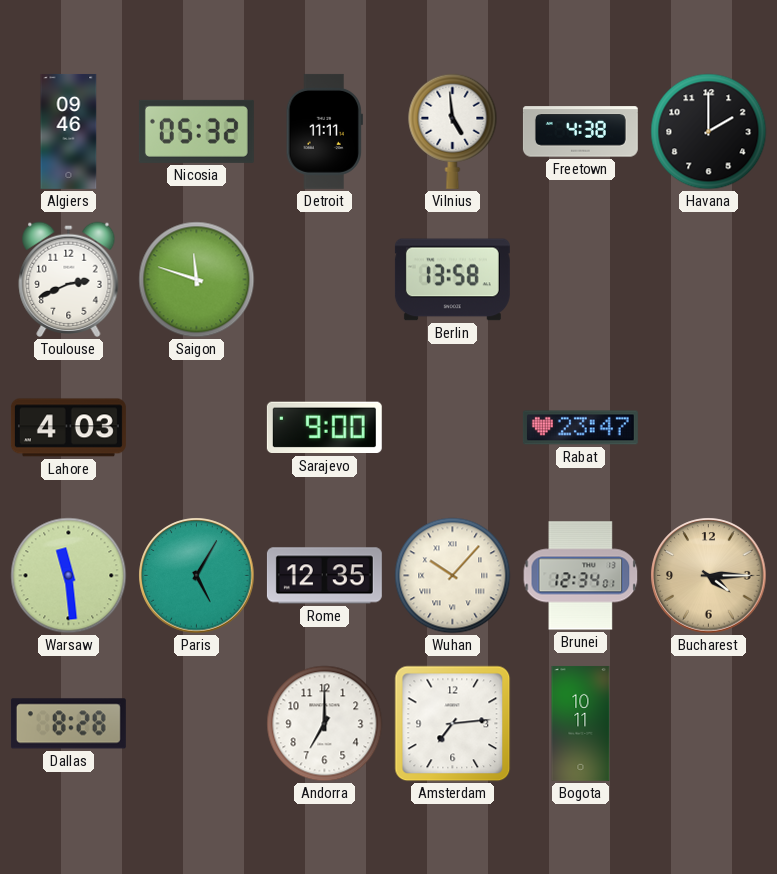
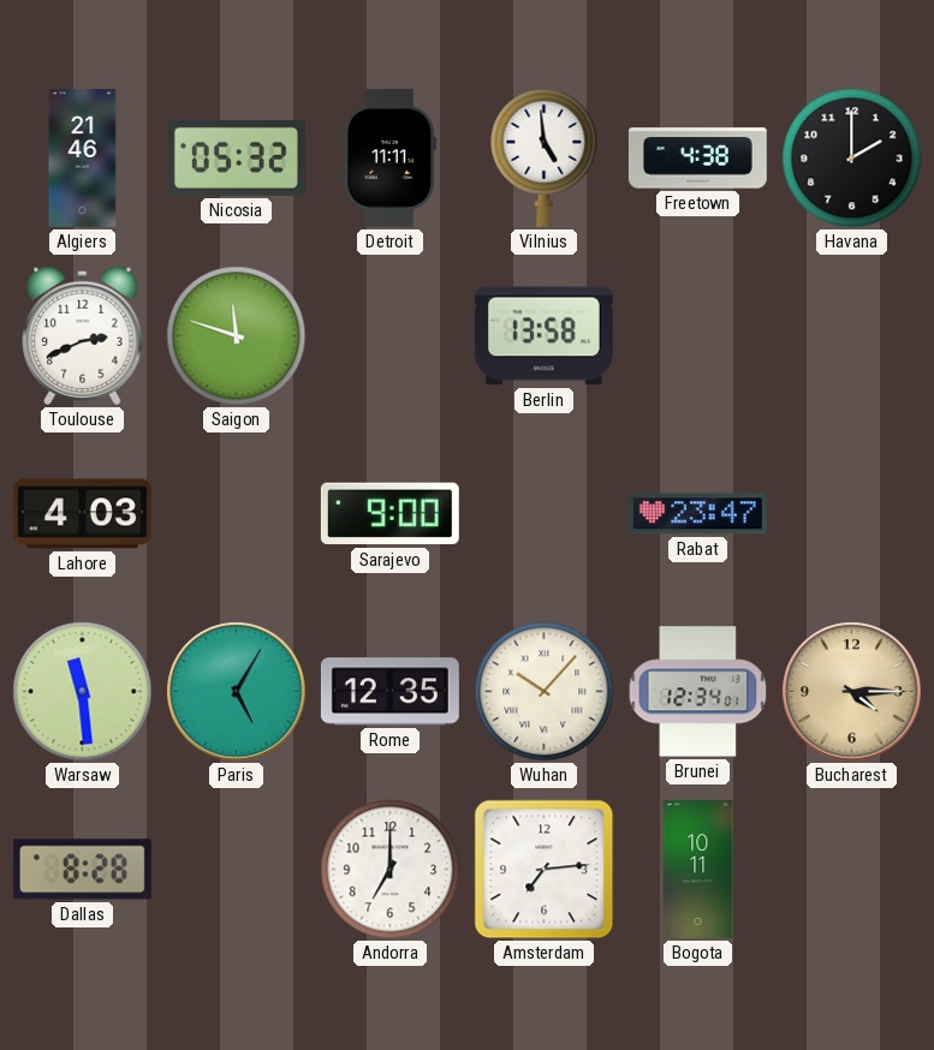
Algiers: 09:46 -> 21:46 (83, 157)
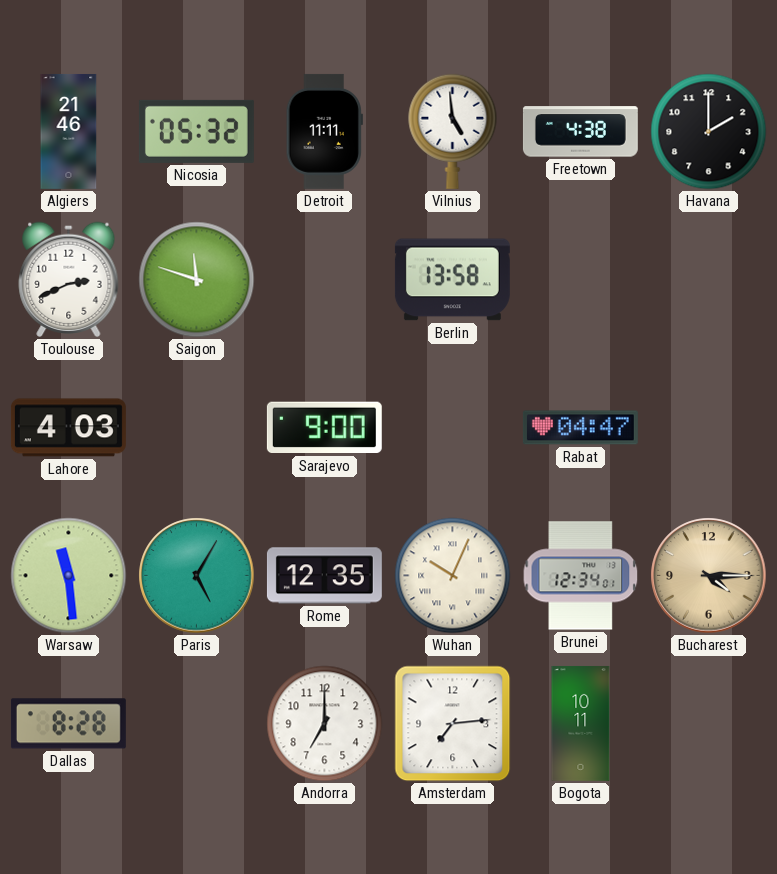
Rabat: 23:47 -> 04:47 (580, 428)
Wuhan: 10:07 -> 10:04 (453, 576)
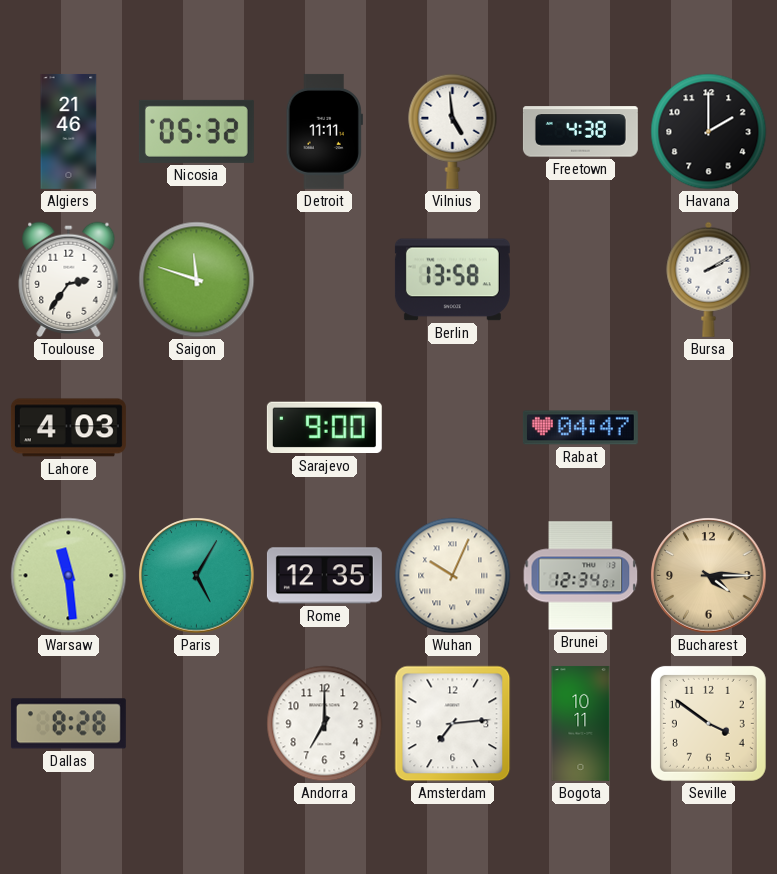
Toulouse: 2:41 -> 2:36 (69, 279)
Bursa: none -> 2:10 (709, 279)
Seville: none -> 3:51 (708, 723)
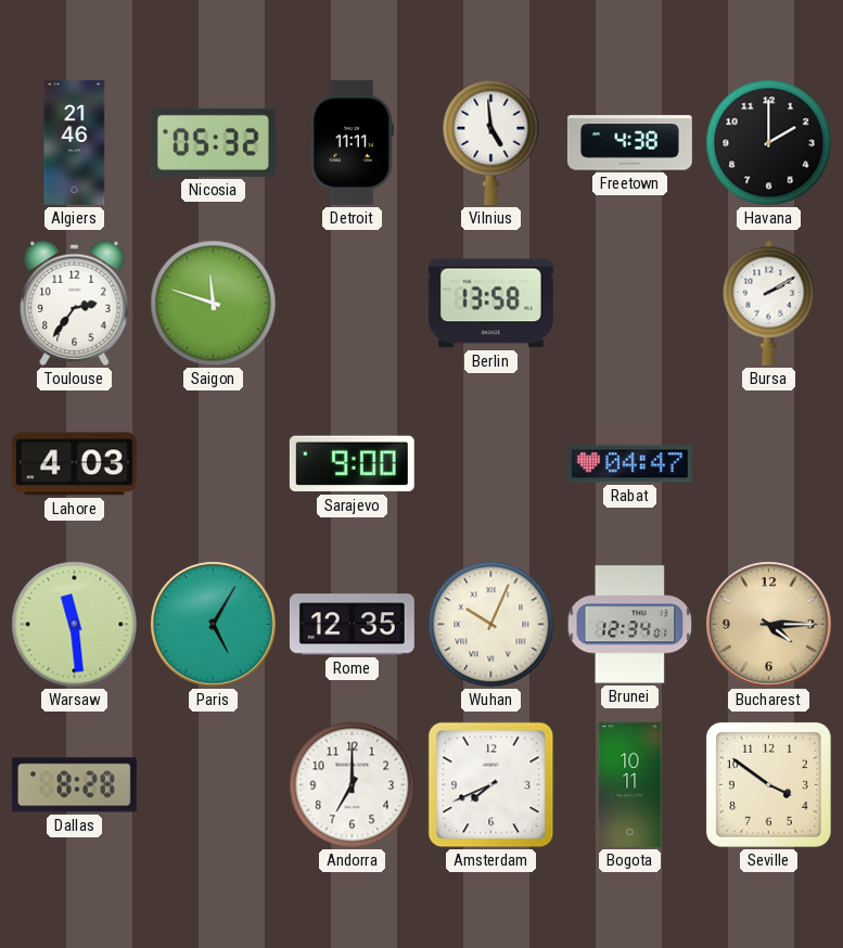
Amsterdam: 7:14 -> 7:41 (491, 785)
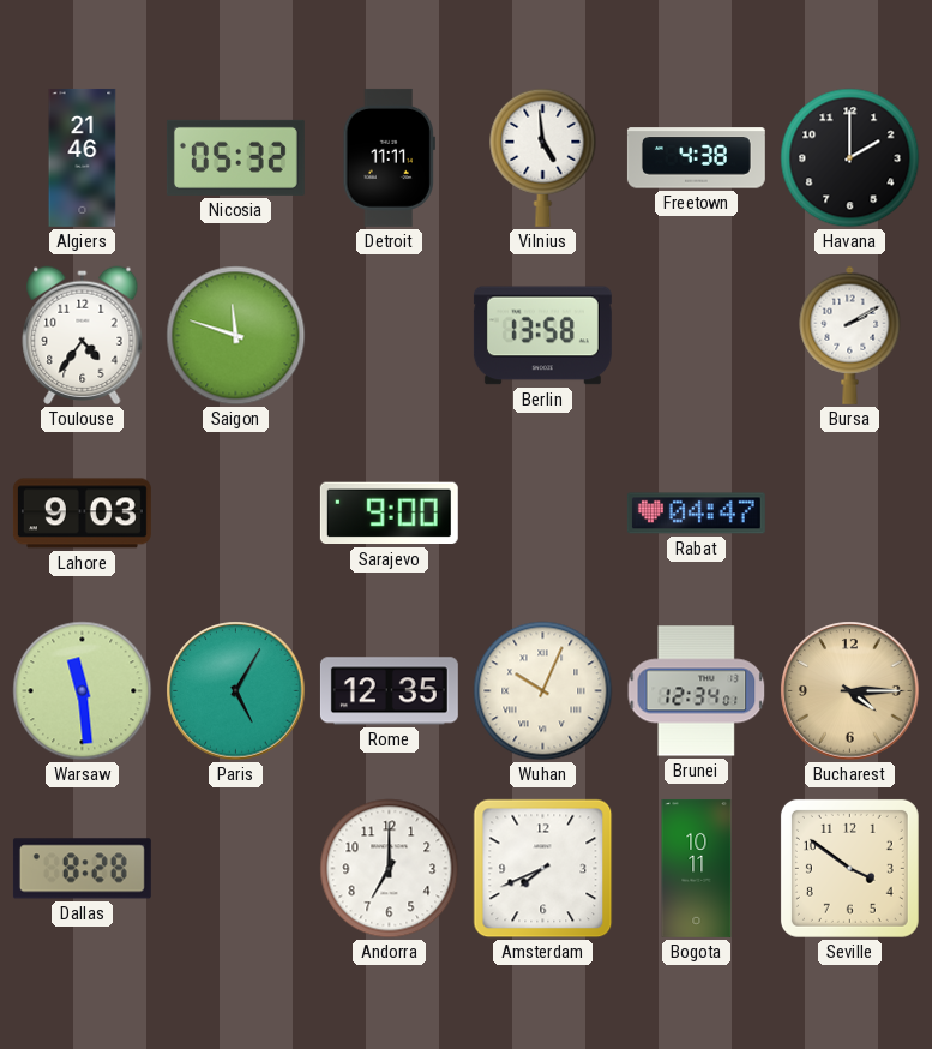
Toulouse: 2:36 -> 4:36 (83, 335)
Lahore: 4:03 -> 9:03 (82, 514)
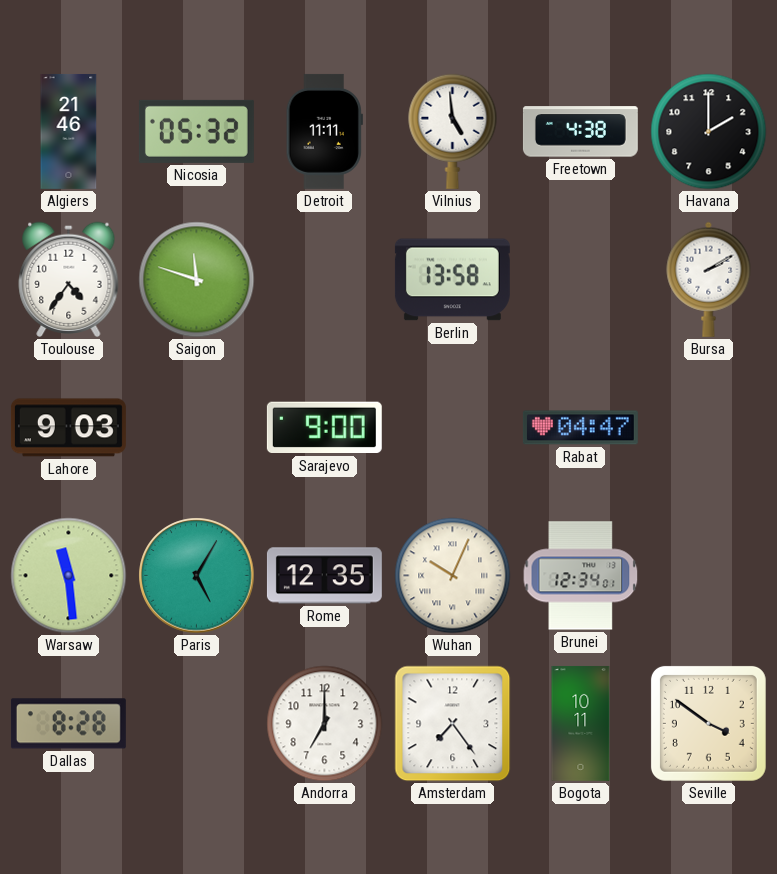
Bucharest: 4:15 -> none (850, 691)
Amsterdam: 7:41 -> 7:24 (453, 724)
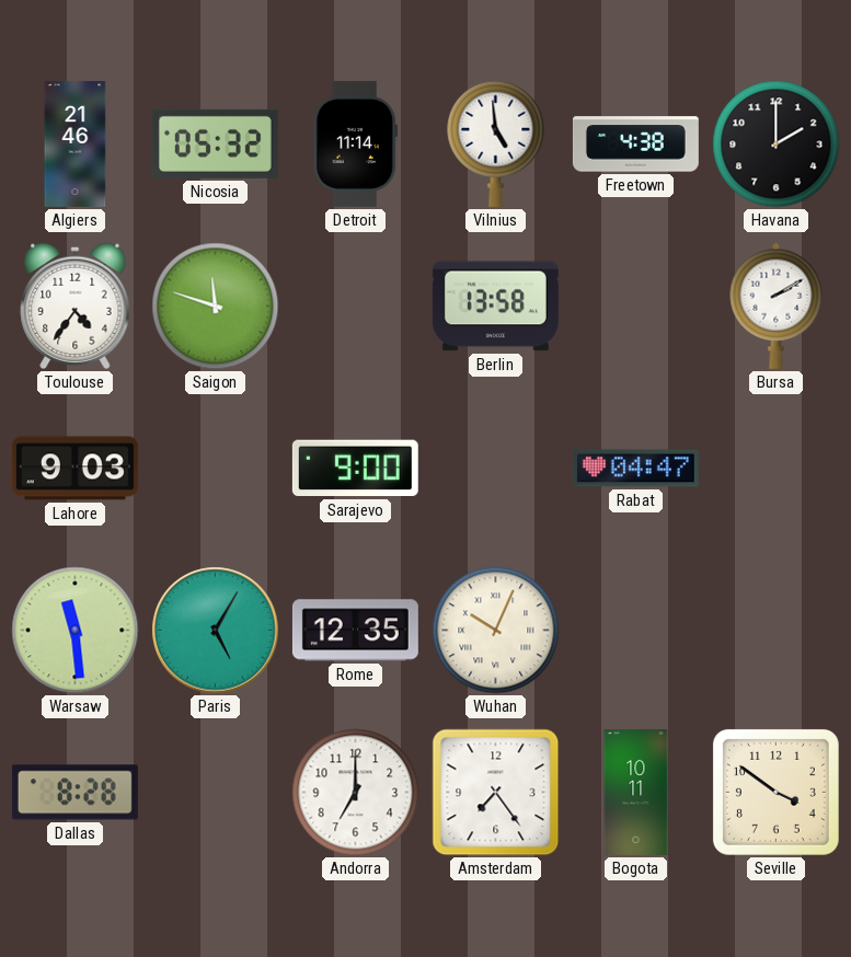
Detroit: 11:11 -> 11:14 (355, 143)
Brunei: 12:34 -> none (581, 576)
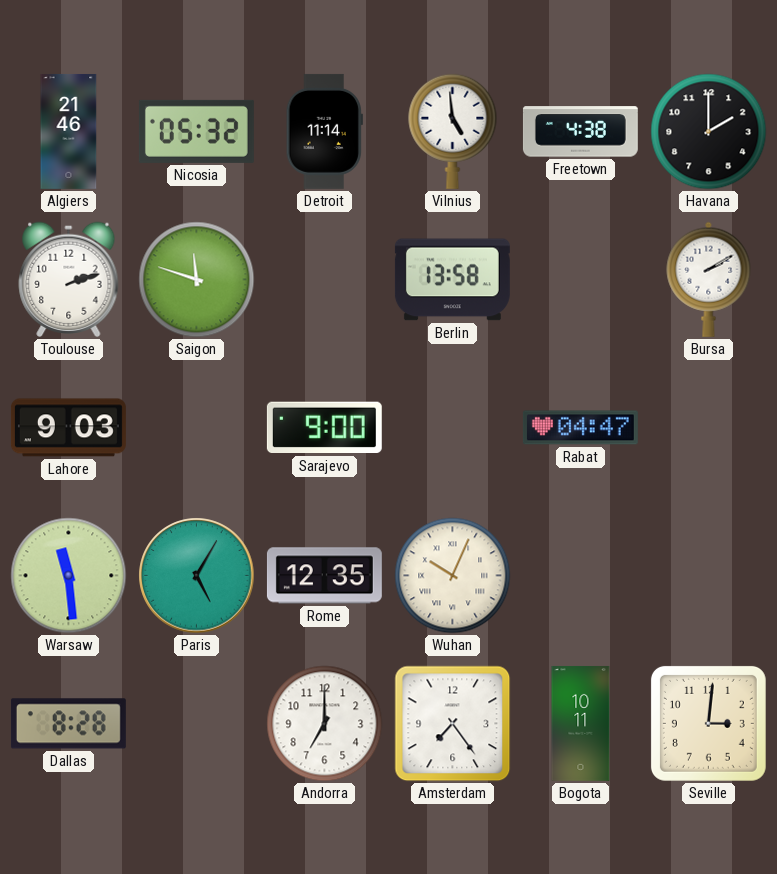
Toulouse: 4:36 -> 2:12 (69, 279)
Seville: 3:51 -> 3:01 (708, 723)
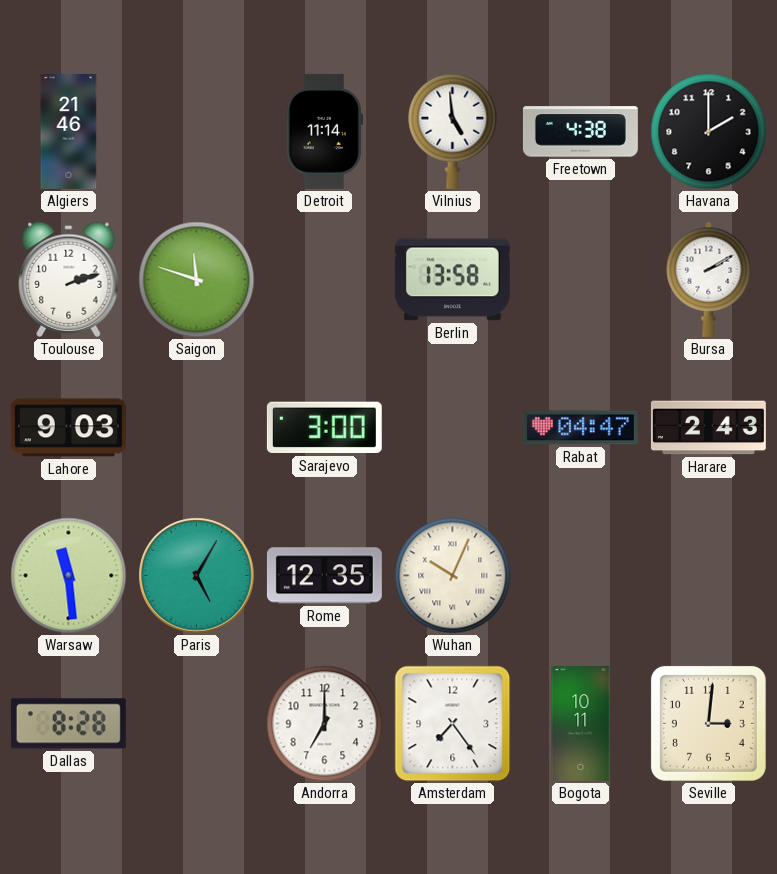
Nicosia: 05:32 -> none (196, 131)
Sarajevo: 9:00 -> 3:00 (324, 428)
Harare: none -> 2:43 (708, 428)
